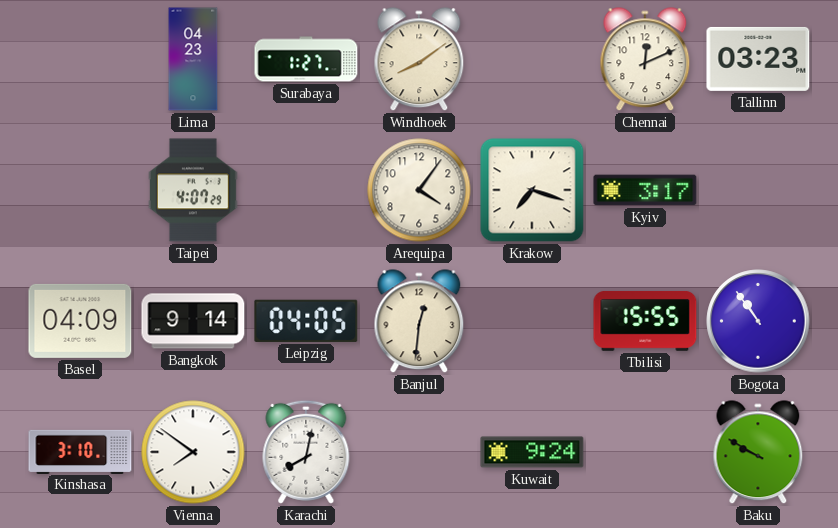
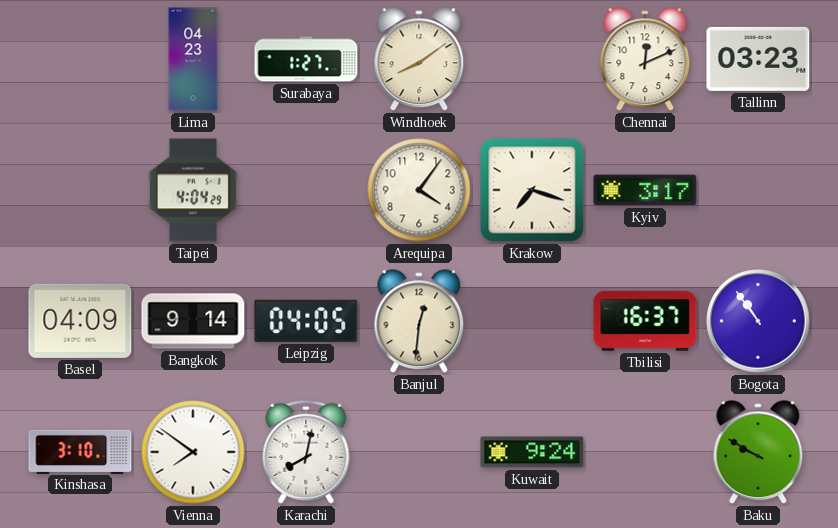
Taipei: 4:07 -> 4:04 (193, 190)
Tbilisi: 15:55 -> 16:37 (645, 321)
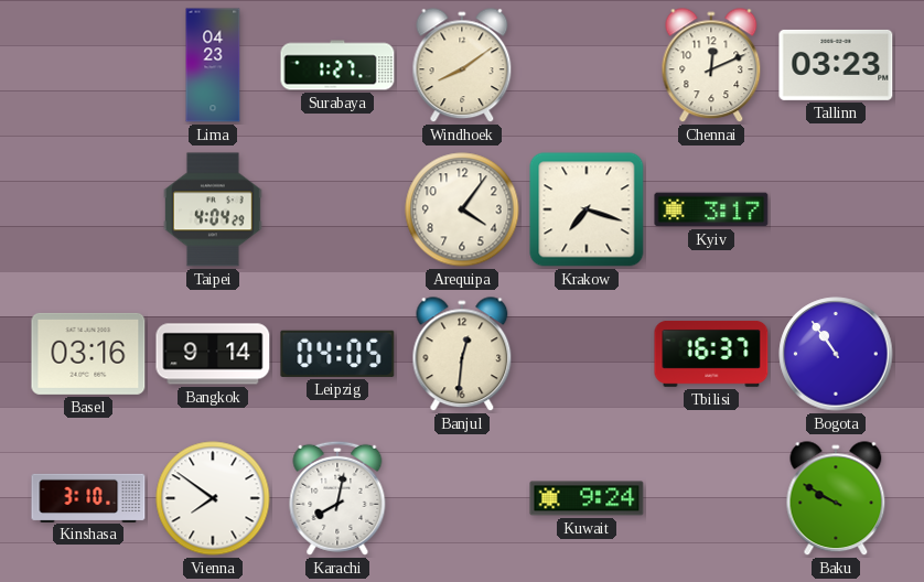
Basel: 04:09 -> 03:16 (88, 354)
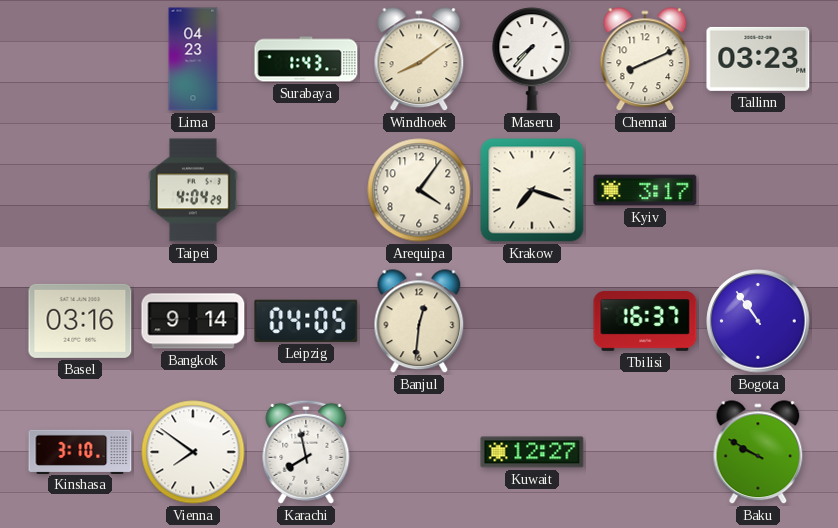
Surabaya: 1:27 -> 1:43 (306, 59)
Maseru: none -> 7:37 (532, 59)
Chennai: 12:11 -> 8:11 (645, 60)
Karachi: 8:02 -> 7:58 (306, 452)
Kuwait: 9:24 -> 12:27 (532, 452)
